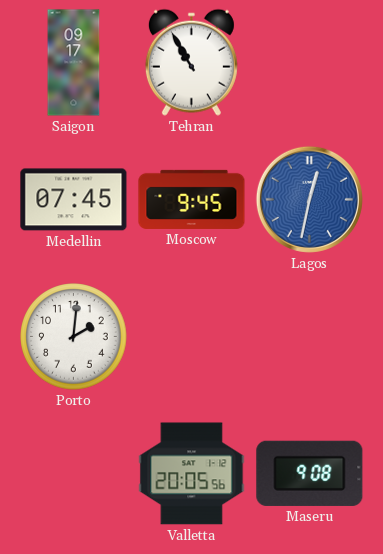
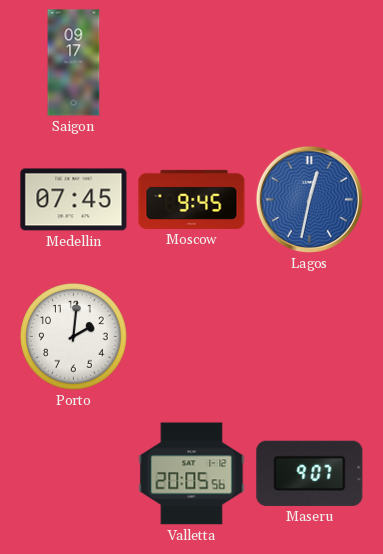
Tehran: 10:55 -> none (191, 62)
Maseru: 9:08 -> 9:07 (310, 473)
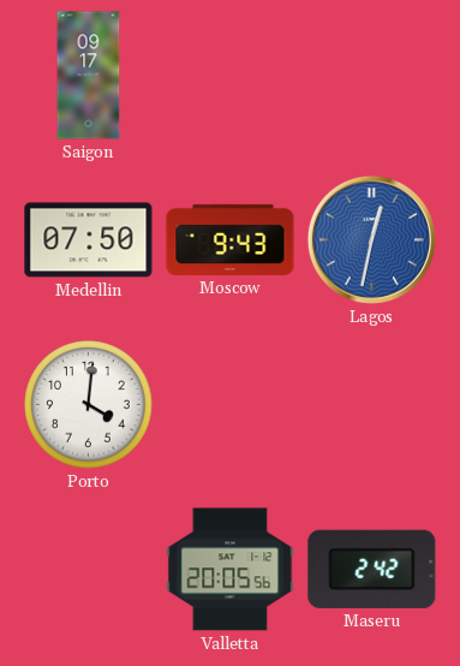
Medellin: 07:45 -> 07:50 (89, 240)
Moscow: 9:45 -> 9:43 (231, 239)
Porto: 2:01 -> 4:01 (89, 405)
Maseru: 9:07 -> 2:42 (372, 569)
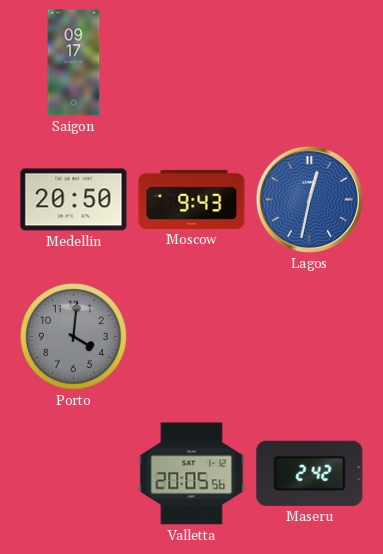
Medellin: 07:50 -> 20:50 (74, 200)
Porto dial: white -> grey (74, 337)
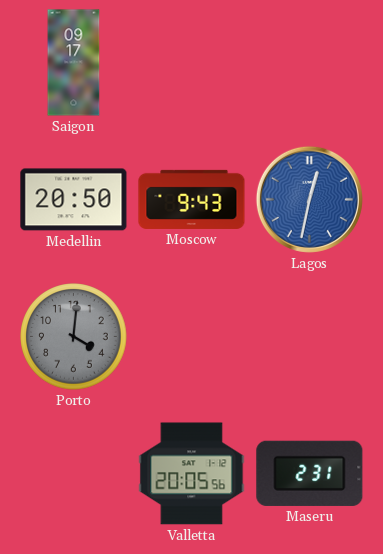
Maseru: 2:42 -> 2:31 (310, 473)
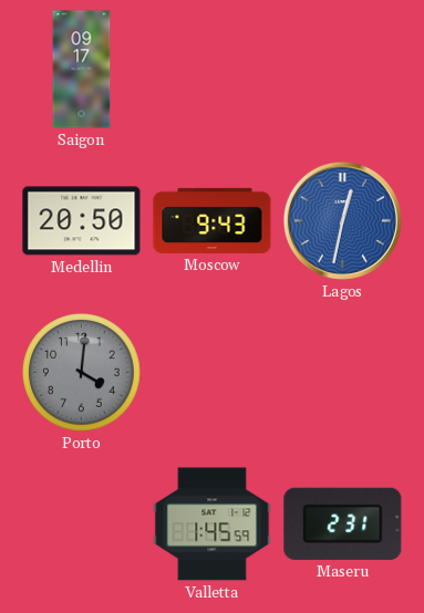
Valletta: 20:05 -> 1:45 (213, 524)
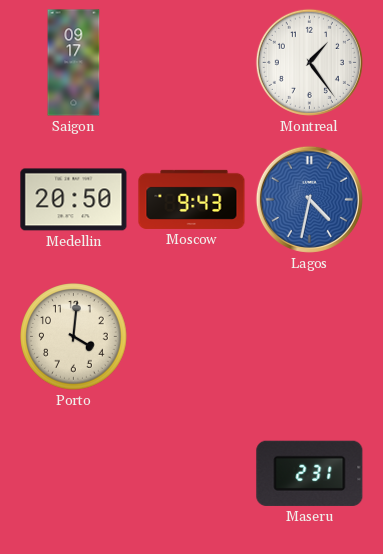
Montreal: none -> 1:24 (309, 62)
Lagos: 12:32 -> 4:32 (309, 199)
Porto dial: grey -> cream (74, 337)
Valletta: 1:45 -> none (213, 524)
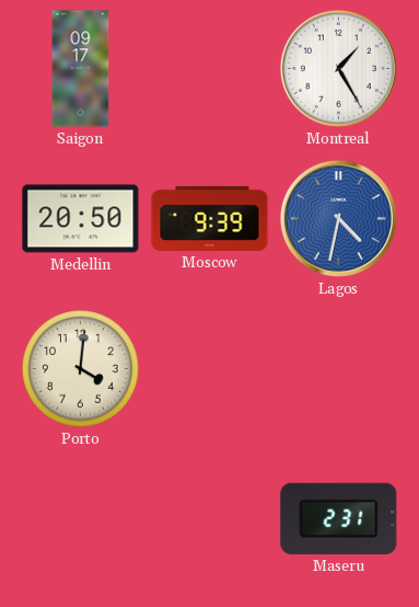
Montreal: 1:24 -> 1:25 (338, 68)
Moscow: 9:43 -> 9:39 (210, 218)
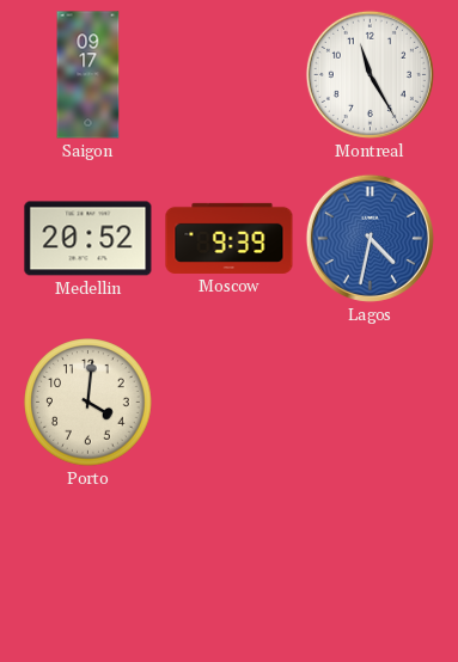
Montreal: 1:25 -> 11:25 (370, 74)
Medellin: 20:50 -> 20:52 (88, 239)
Maseru: 2:31 -> none (339, 518)
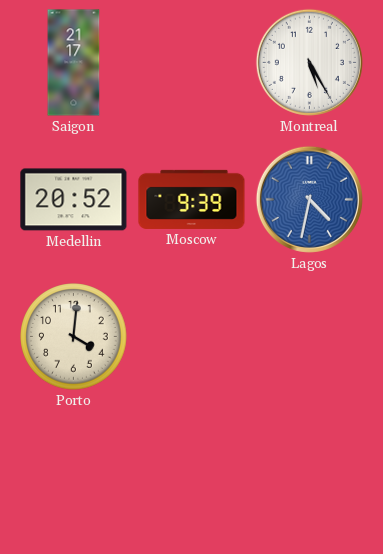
Saigon: 09:17 -> 21:17 (74, 63)
Montreal: 11:25 -> 5:25 (309, 62)
